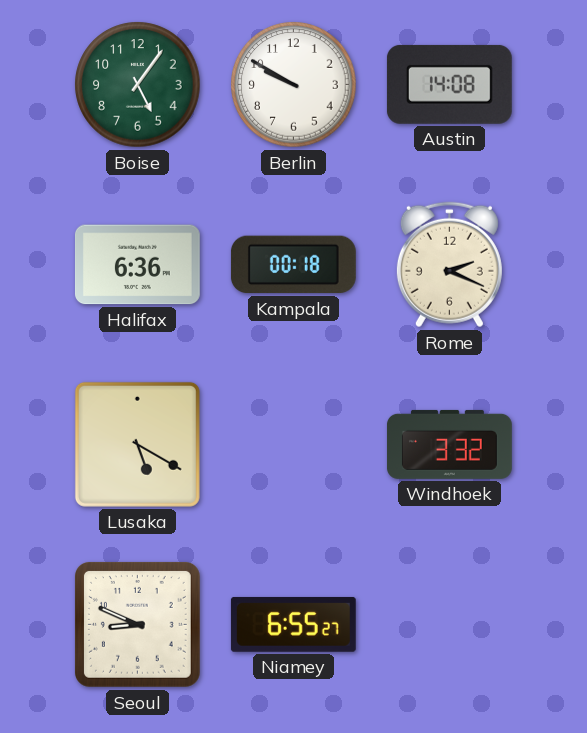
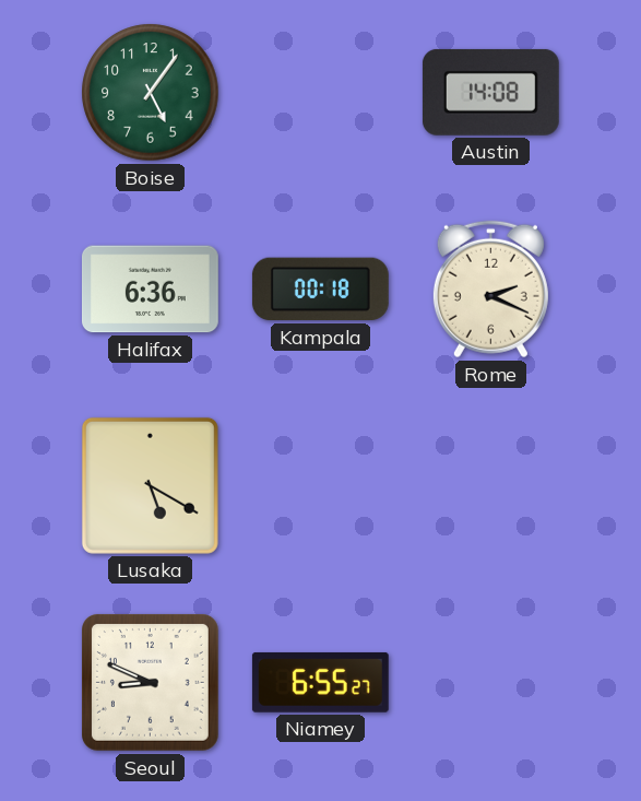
Berlin: 9:50 -> none (294, 85)
Windhoek: 3:32 -> none (449, 444)
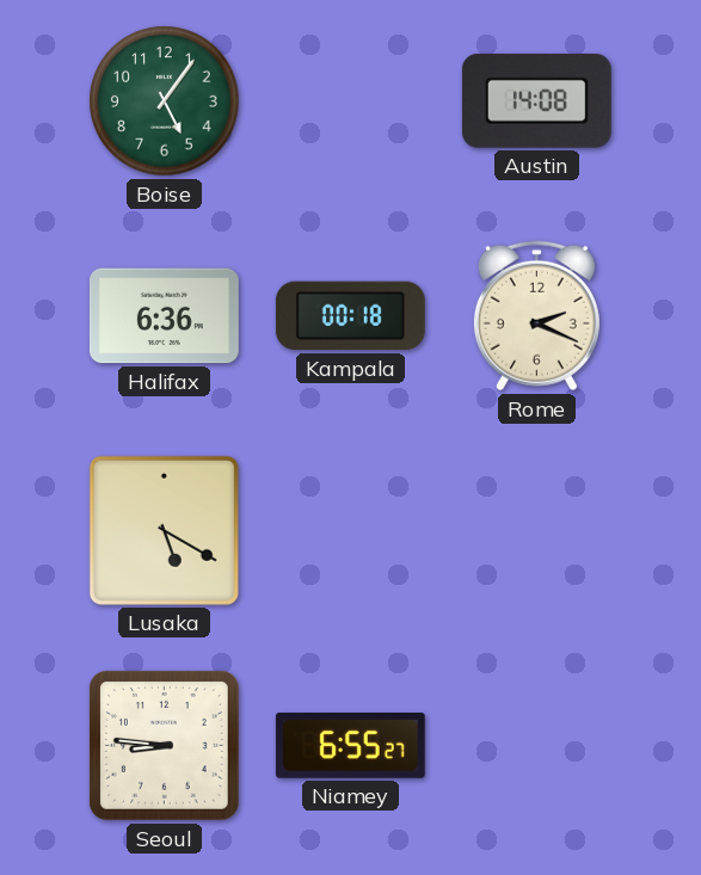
Seoul: 8:49 -> 8:46 (164, 745)
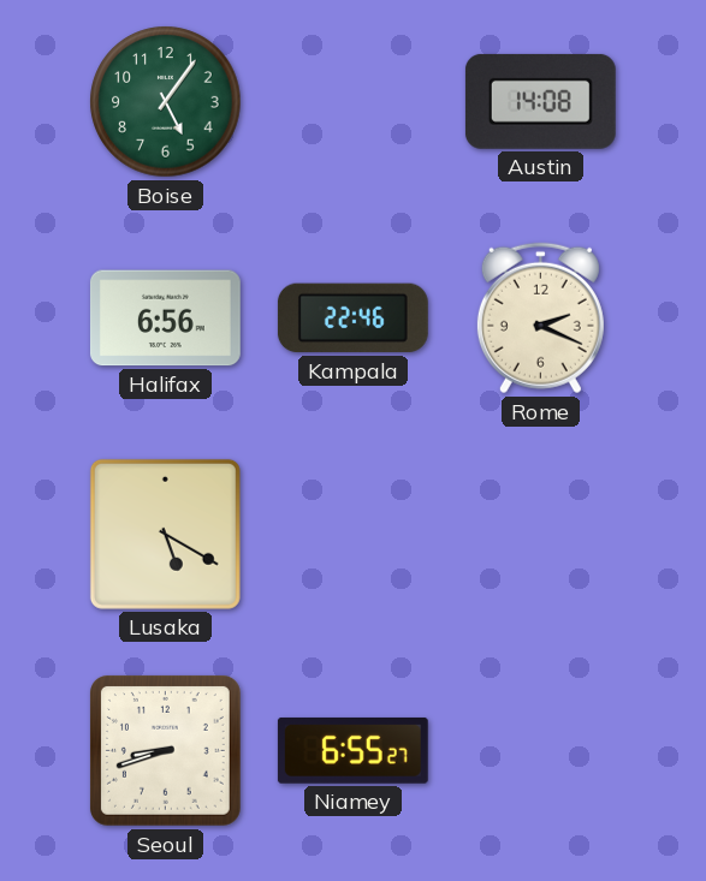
Halifax: 6:36 -> 6:56 (165, 319)
Kampala: 00:18 -> 22:46 (352, 319)
Seoul: 8:46 -> 8:42 (165, 750)
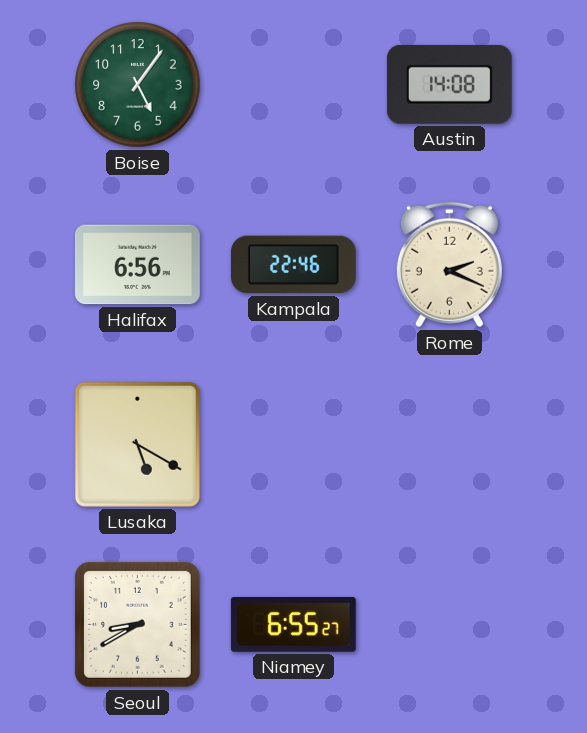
Seoul: 8:42 -> 8:40 (137, 624)
